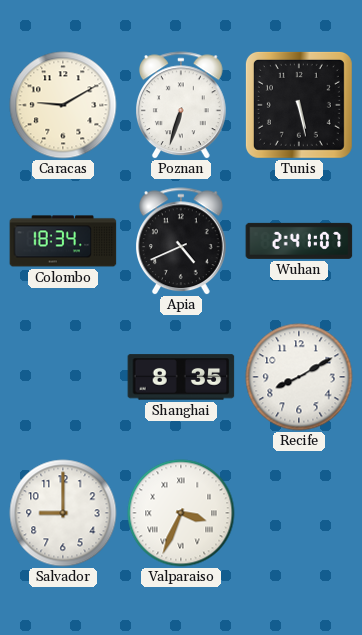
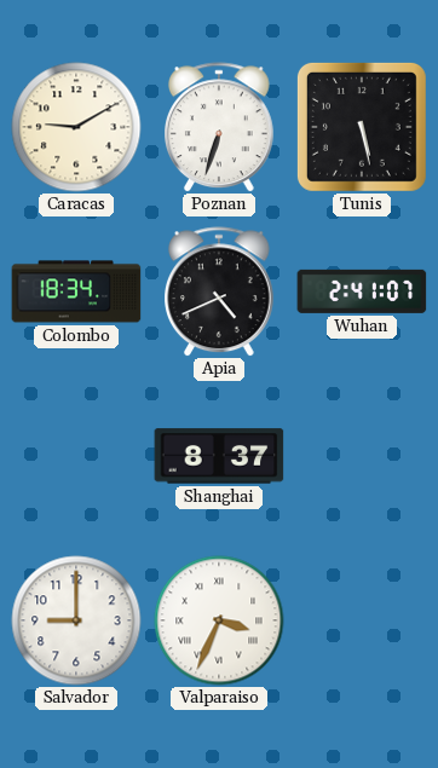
Shanghai: 8:35 -> 8:37 (219, 456)
Recife: 8:10 -> none (299, 377)
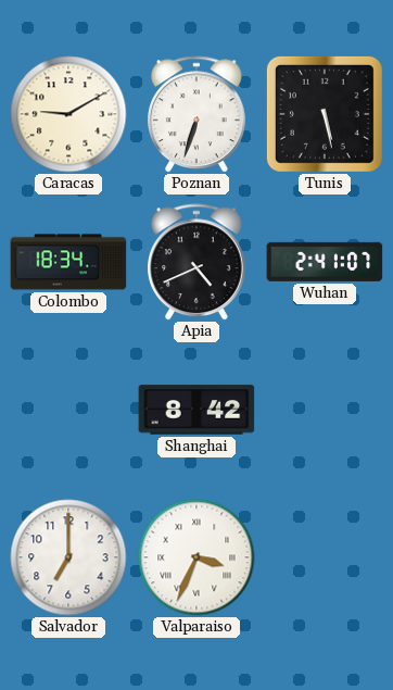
Shanghai: 8:37 -> 8:42 (196, 410)
Salvador: 9:00 -> 7:00 (68, 557)
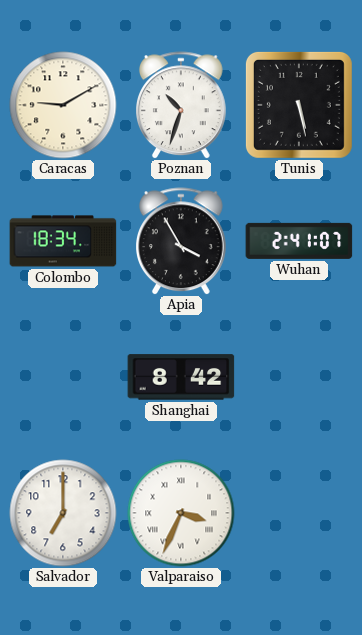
Poznan: 6:33 -> 10:33 (182, 105)
Apia: 4:41 -> 3:55 (182, 241)
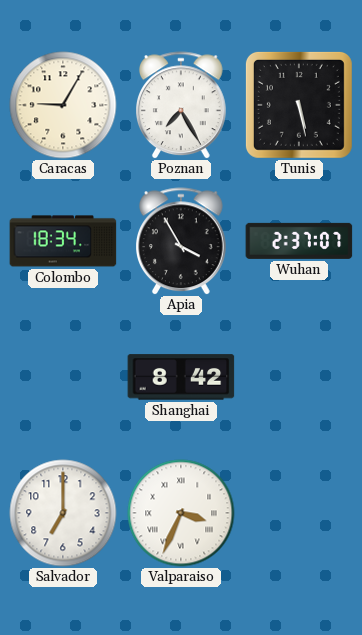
Caracas: 9:10 -> 9:05 (63, 105)
Poznan: 10:33 -> 7:25 (182, 105)
Wuhan: 2:41 -> 2:37 (299, 241)
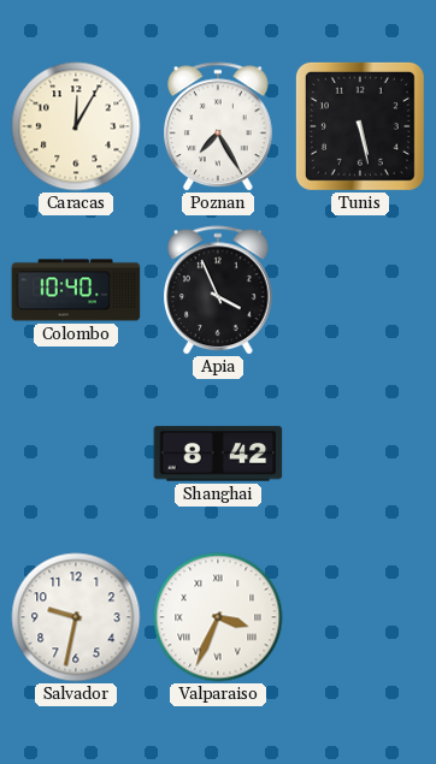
Caracas: 9:05 -> 12:05 (76, 126)
Colombo: 18:34 -> 10:40 (76, 290)
Apia: 3:55 -> 3:56 (219, 290)
Wuhan: 2:37 -> none (299, 241)
Salvador: 7:00 -> 9:32 (76, 617)
